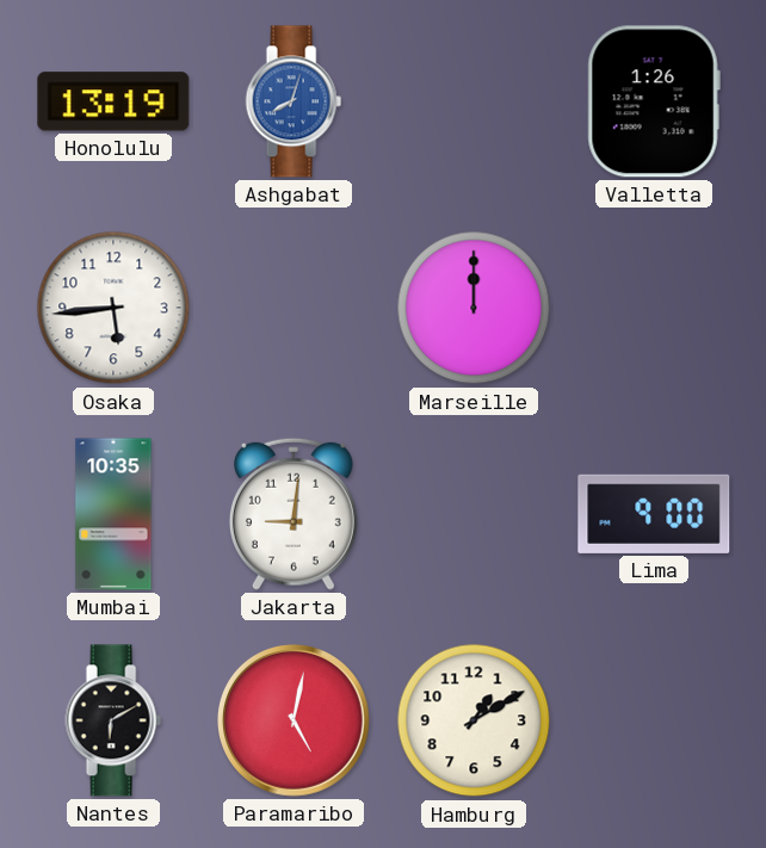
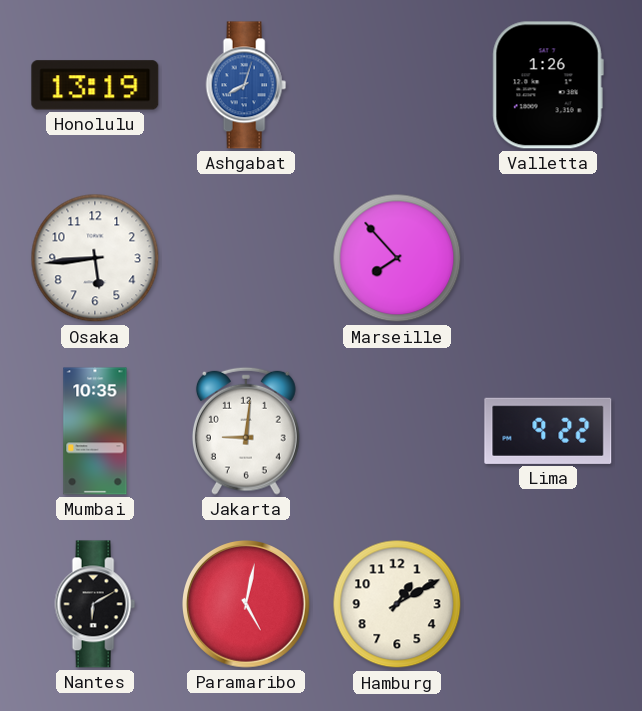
Marseille: 12:00 -> 7:53 (397, 258)
Lima: 9:00 -> 9:22 (548, 431)
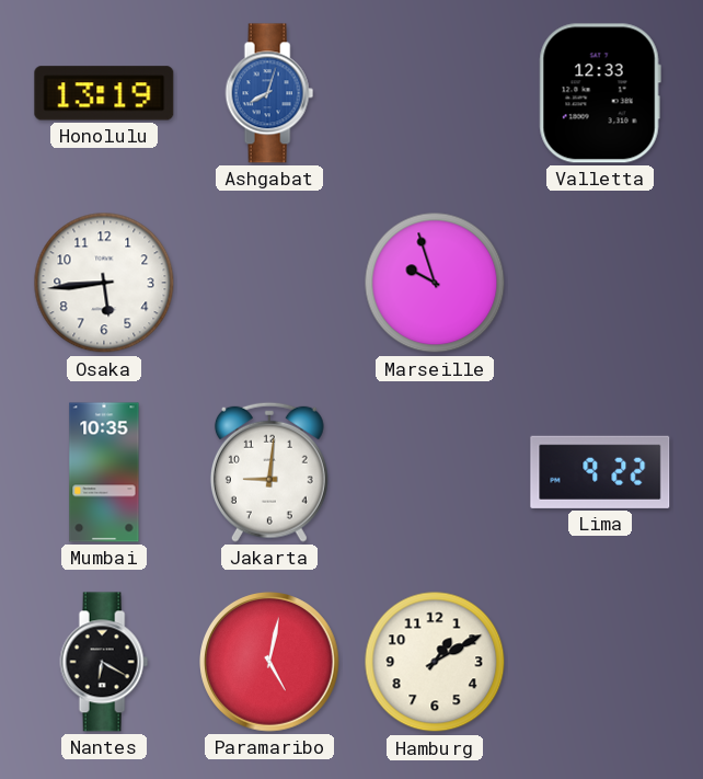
Valletta: 1:26 -> 12:33 (600, 93)
Marseille: 7:53 -> 9:57 (435, 283)
Nantes: 6:10 -> 6:20 (104, 662)
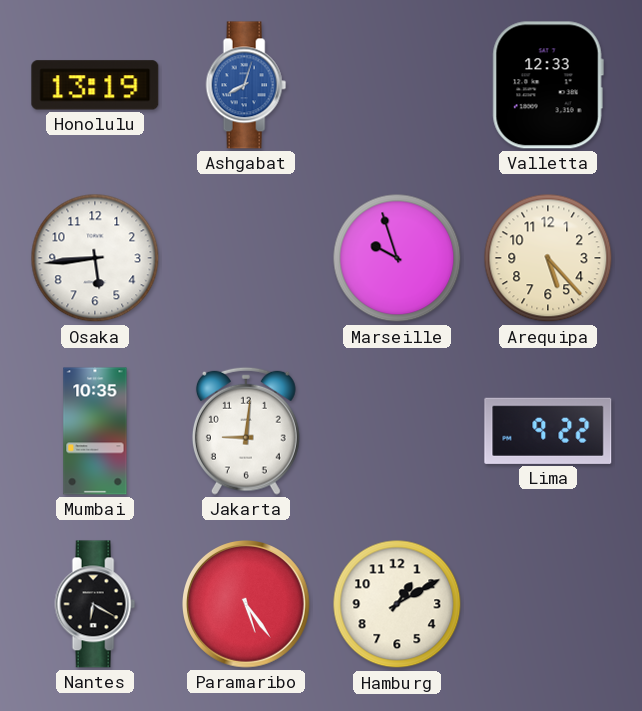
Arequipa: none -> 5:23 (548, 258)
Paramaribo: 5:02 -> 5:24 (247, 605)
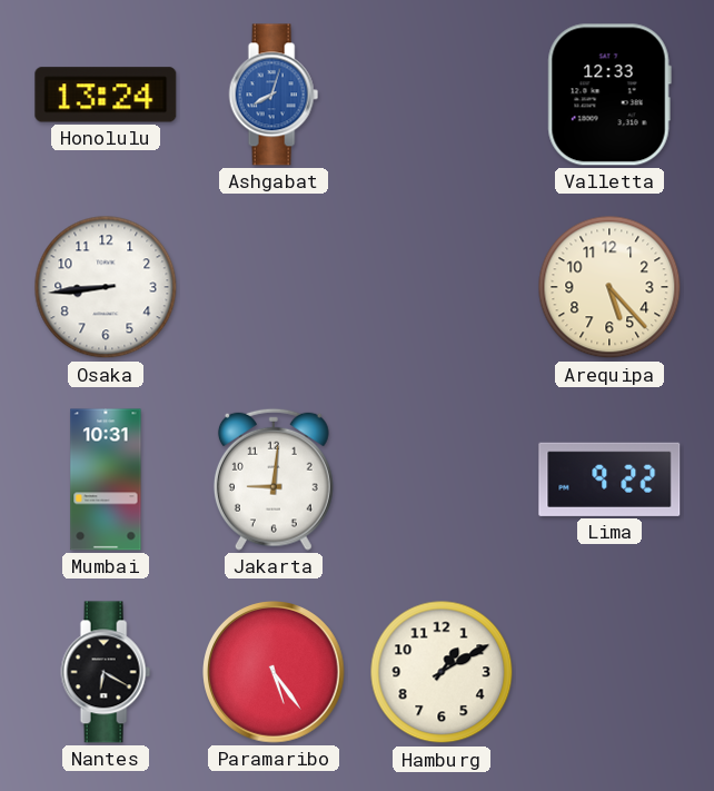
Honolulu: 13:19 -> 13:24 (106, 95)
Osaka: 5:44 -> 8:44 (106, 287)
Marseille: 9:57 -> none (397, 258)
Mumbai: 10:35 -> 10:31 (106, 479)
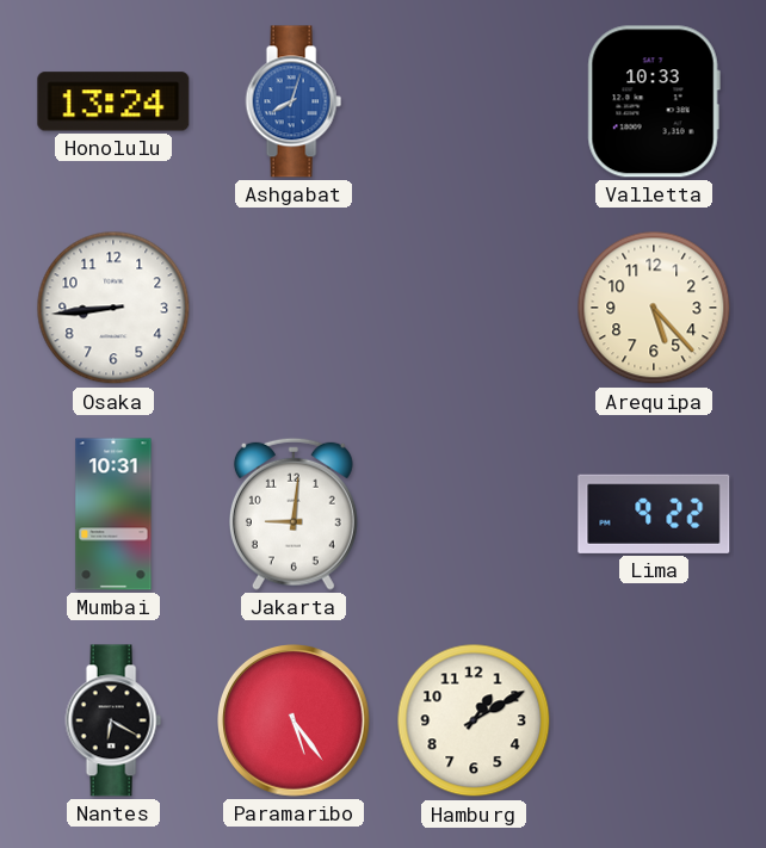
Valletta: 12:33 -> 10:33 (654, 101)
